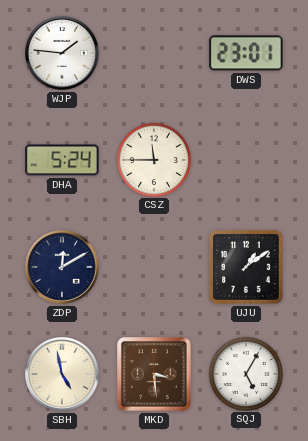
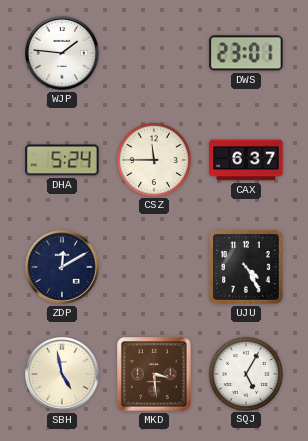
CAX: none -> 6:37 (246, 160)
UJU: 1:09 -> 4:25 (246, 267)
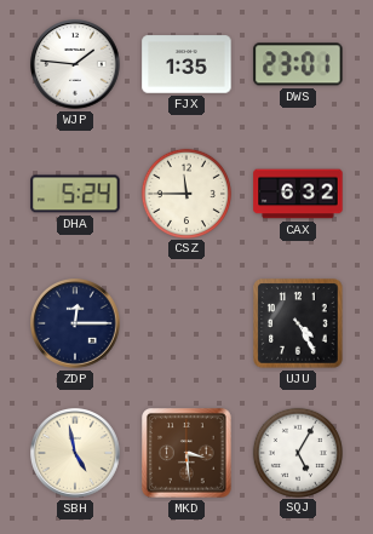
FJX: none -> 1:35 (187, 64)
CAX: 6:37 -> 6:32 (298, 194)
ZDP: 12:10 -> 12:15 (76, 325)
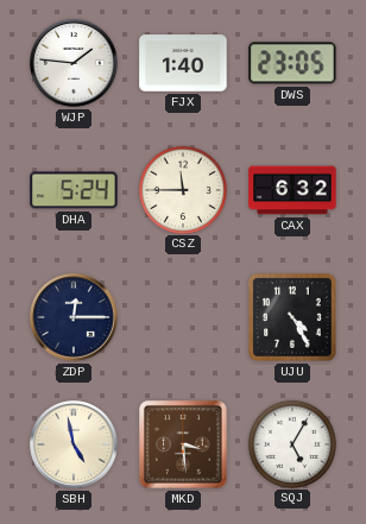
FJX: 1:35 -> 1:40 (183, 63)
DWS: 23:01 -> 23:05 (292, 63)
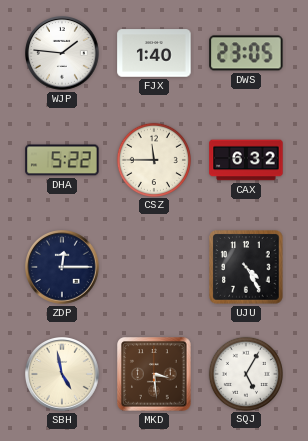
DHA: 5:24 -> 5:22 (62, 160)
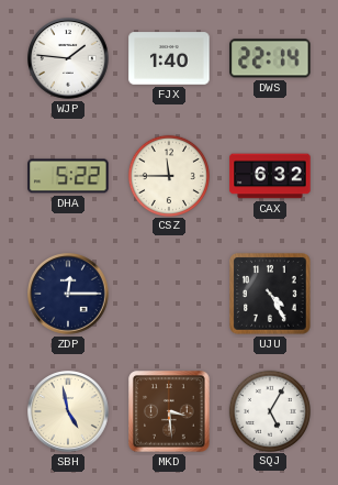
DWS: 23:05 -> 22:14 (270, 58)
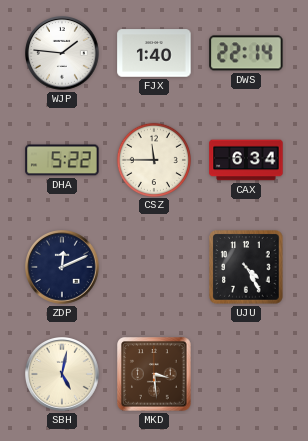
CAX: 6:32 -> 6:34 (246, 160)
ZDP: 12:15 -> 12:11 (63, 268)
SBH: 4:58 -> 5:02 (63, 375)
SQJ: 5:05 -> none (269, 410)
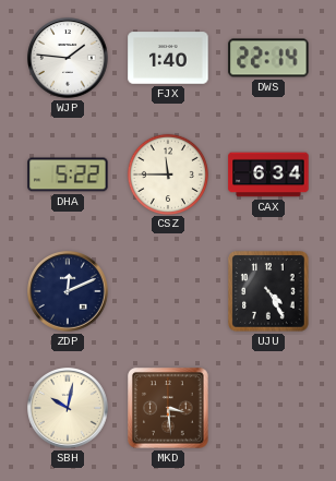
SBH: 5:02 -> 10:02 (69, 409)
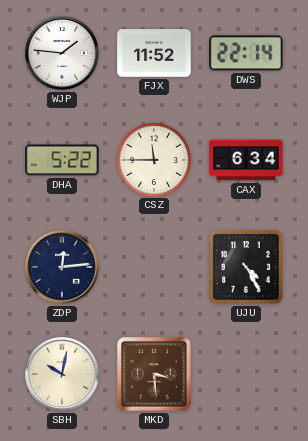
FJX: 1:40 -> 11:52 (154, 53)
ZDP: 12:11 -> 12:14 (63, 268)
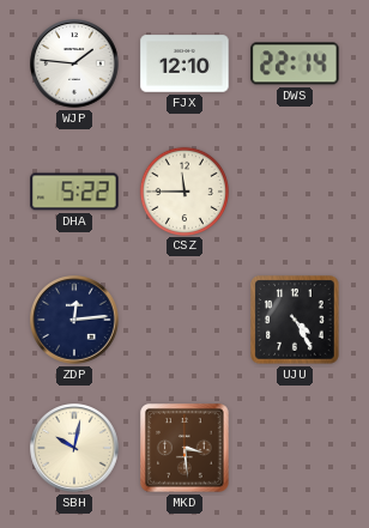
FJX: 11:52 -> 12:10 (184, 63)
CAX: 6:34 -> none (246, 160)
